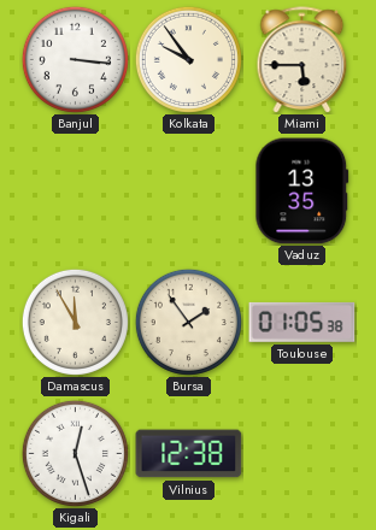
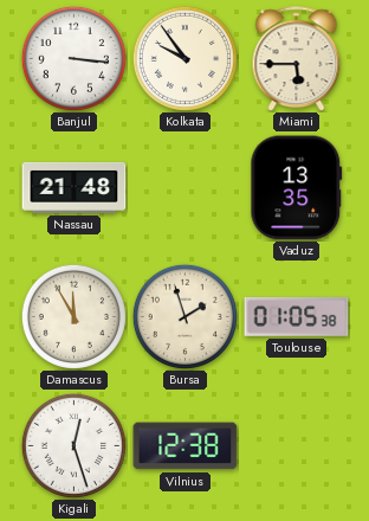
Nassau: none -> 21:48 (75, 187)
Bursa: 1:54 -> 1:57 (184, 316)
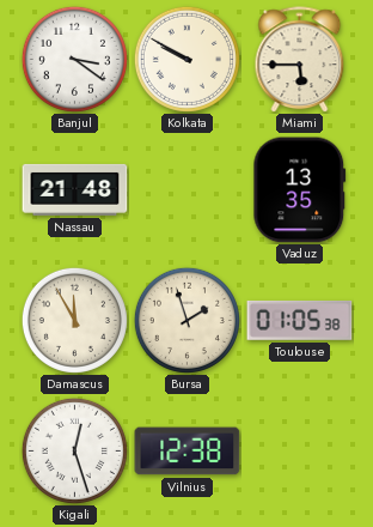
Banjul: 3:16 -> 3:21 (74, 59)
Kolkata: 9:54 -> 9:50 (186, 59)
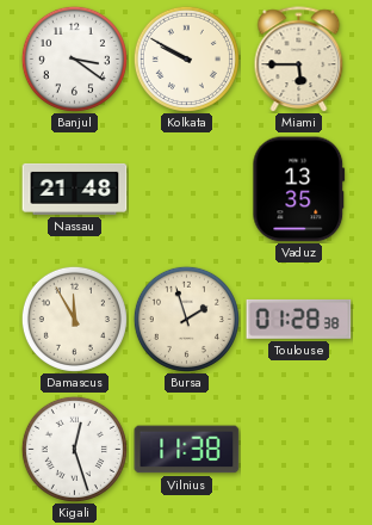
Toulouse: 01:05 -> 01:28 (299, 319)
Vilnius: 12:38 -> 11:38 (187, 450)
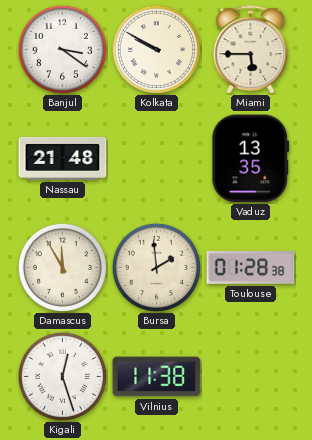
Bursa: 1:57 -> 1:59 (156, 267)
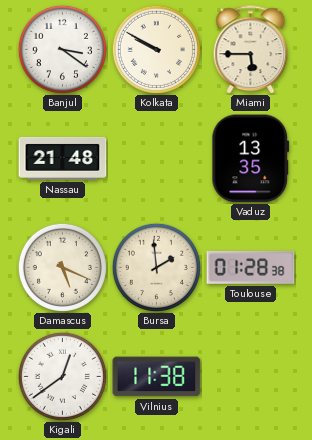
Damascus: 11:55 -> 5:19 (62, 267)
Kigali: 12:27 -> 12:39 (62, 376)
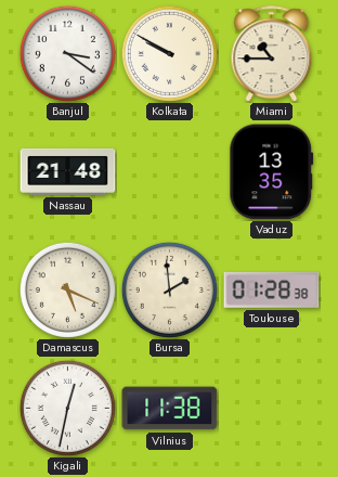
Miami: 5:45 -> 10:45 (272, 54)
Kigali: 12:39 -> 12:32 (67, 408)
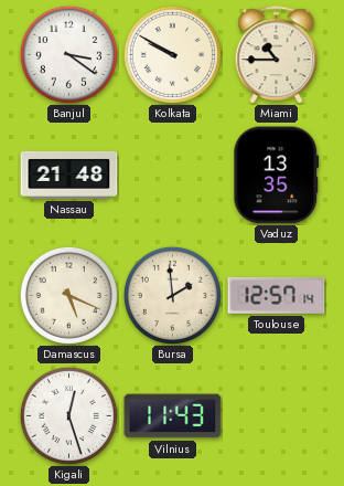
Toulouse: 01:28 -> 12:57 (277, 295)
Kigali: 12:32 -> 12:27 (68, 415)
Vilnius: 11:38 -> 11:43 (173, 416)
